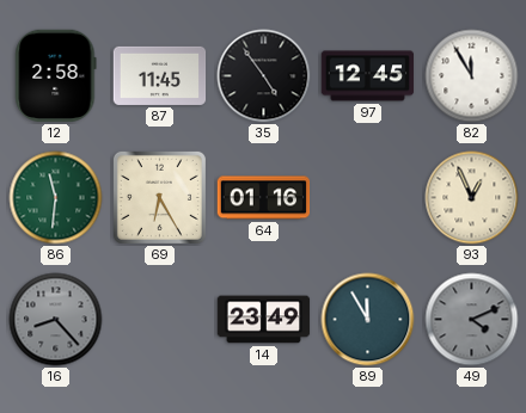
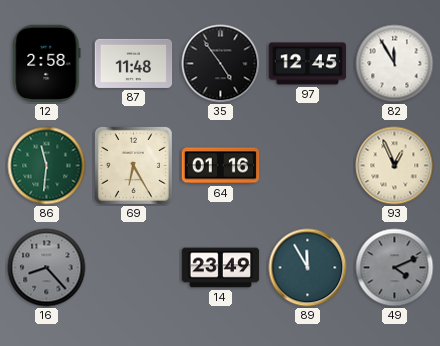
87: 11:45 -> 11:48 (134, 63)
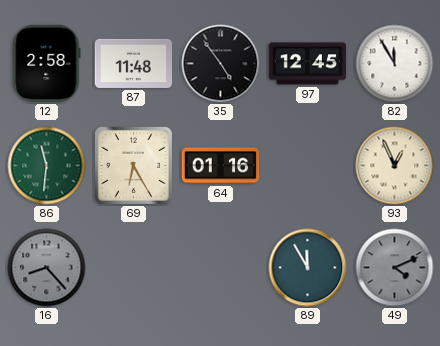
14: 23:49 -> none (221, 268)
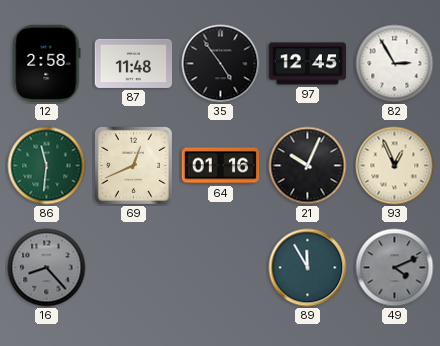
82: 11:55 -> 2:55 (395, 64)
69: 6:25 -> 12:41 (133, 165)
21: none -> 10:04 (308, 166)
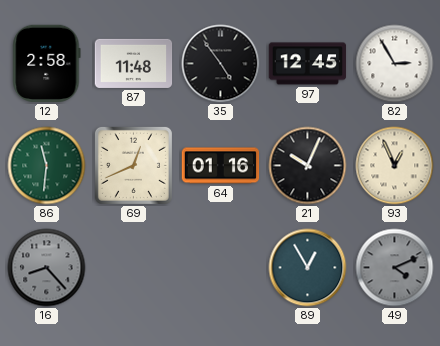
89: 11:55 -> 12:55 (308, 268)
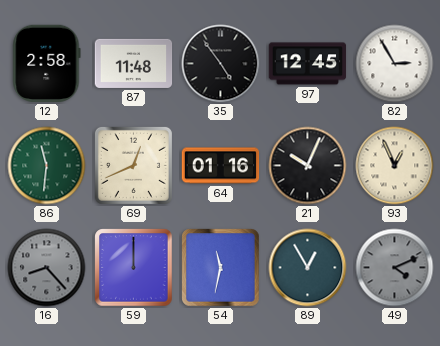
59: none -> 12:00 (134, 268)
54: none -> 11:32 (221, 268)
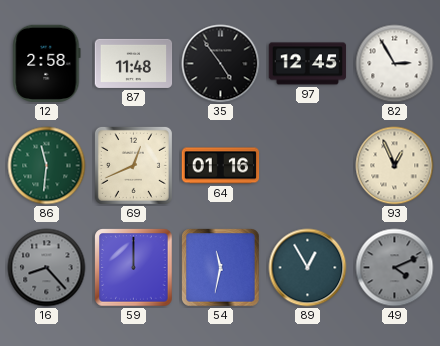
21: 10:04 -> none (308, 166)
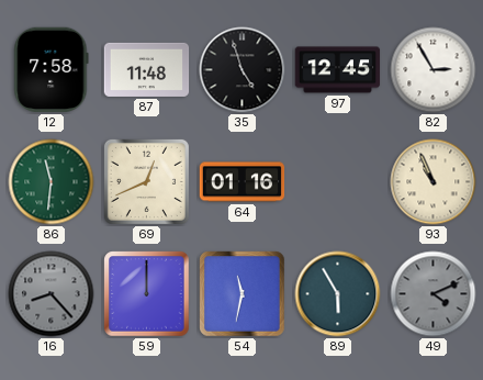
12: 2:58 -> 7:58 (52, 70)
35: 4:54 -> 4:57 (243, 70)
93: 12:56 -> 10:56 (434, 182)
89: 12:55 -> 5:55 (338, 294)
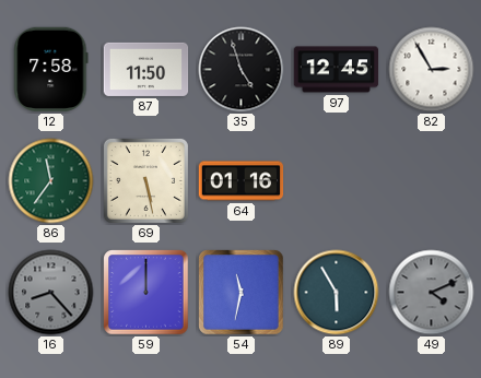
87: 11:48 -> 11:50 (146, 69)
86: 11:31 -> 11:36 (51, 181)
69: 12:41 -> 5:28 (145, 180)
93: 10:56 -> none (434, 182)
